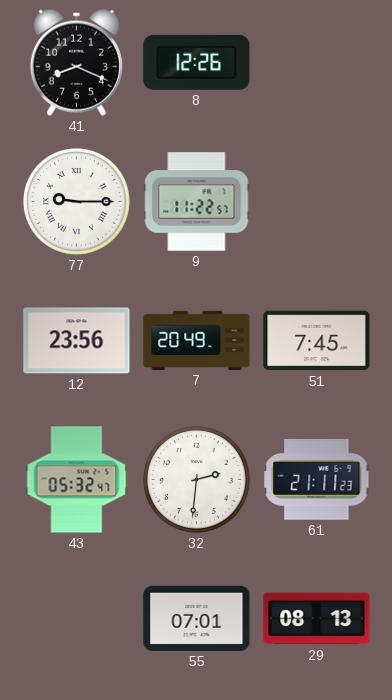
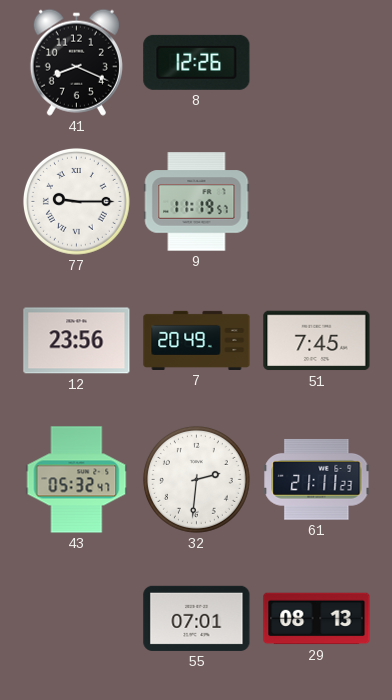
9: 11:22 -> 11:19 (197, 202)
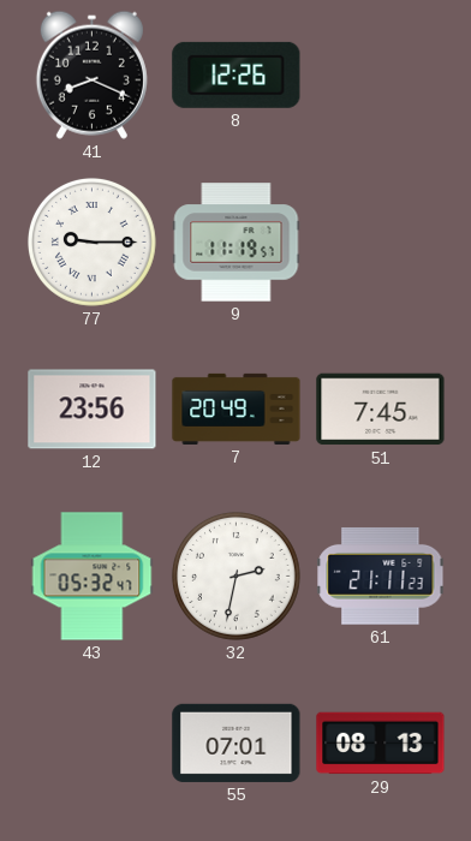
32: 2:31 -> 2:32 (235, 575)
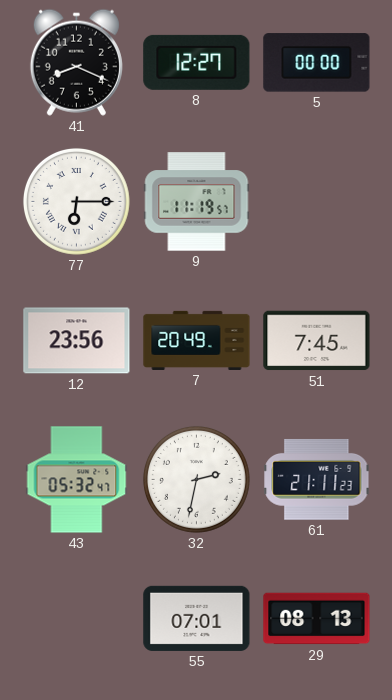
8: 12:26 -> 12:27 (197, 62)
5: none -> 00:00 (317, 63)
77: 9:15 -> 6:15 (76, 201)
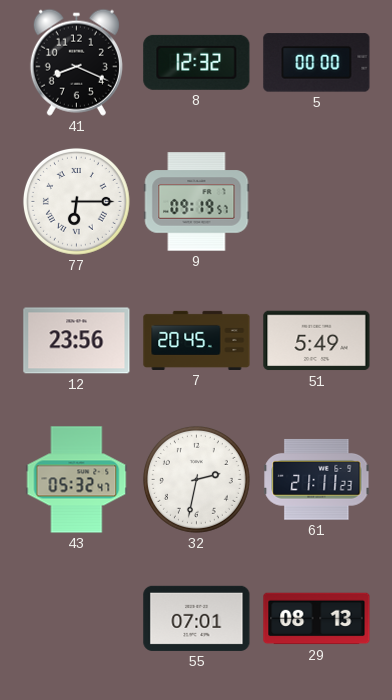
8: 12:27 -> 12:32 (197, 62)
9: 11:19 -> 09:19 (197, 202)
7: 20:49 -> 20:45 (197, 340)
51: 7:45 -> 5:49 (317, 341)
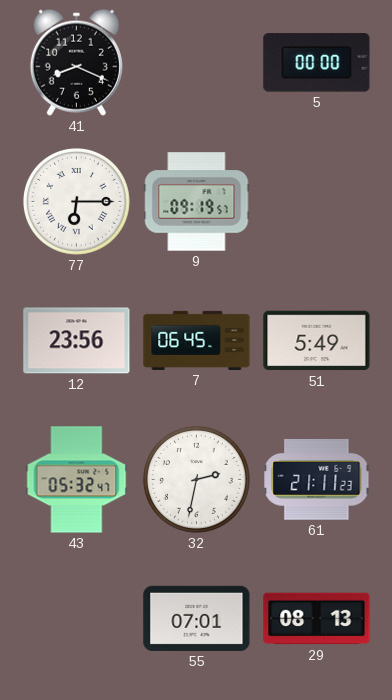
8: 12:32 -> none (197, 62)
7: 20:45 -> 06:45 (197, 340)
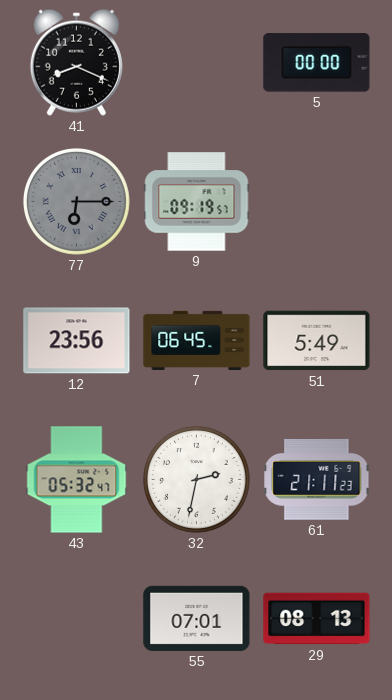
77 dial: white -> grey (76, 201)
